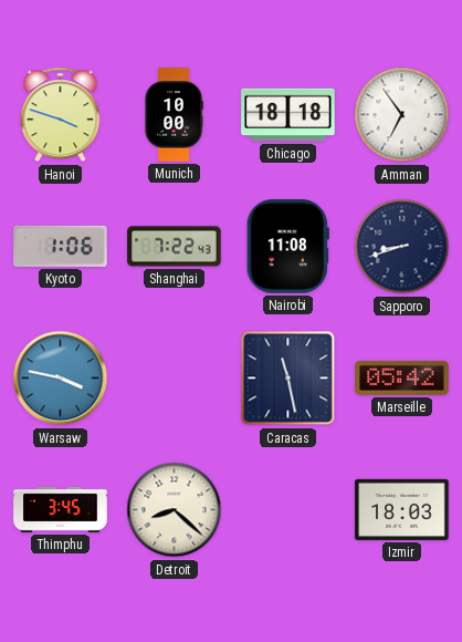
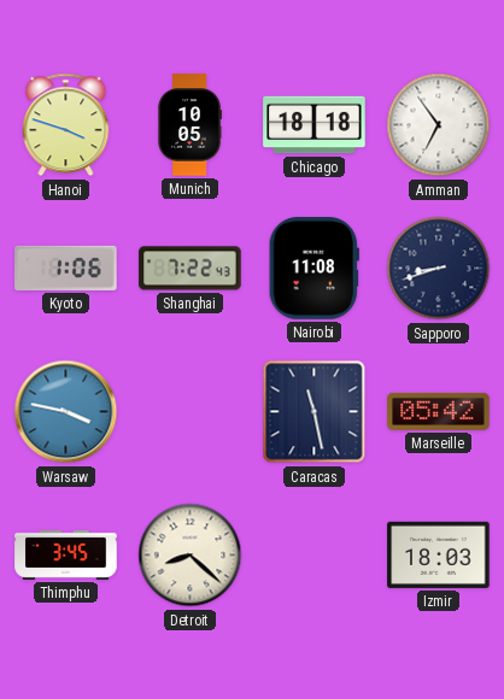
Munich: 10:00 -> 10:05 (189, 125)
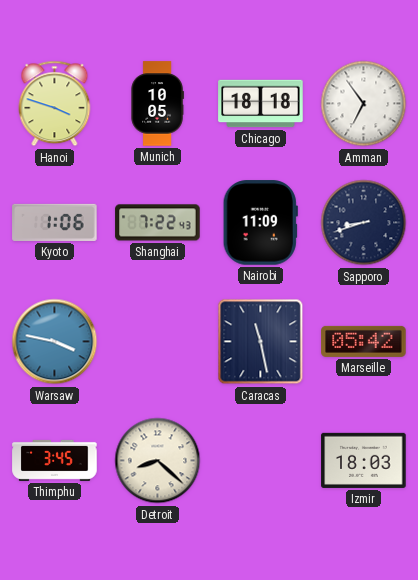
Nairobi: 11:08 -> 11:09 (260, 223)
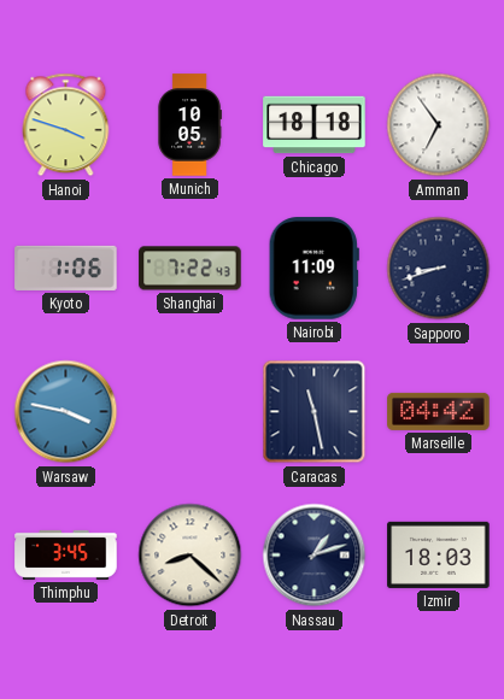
Marseille: 05:42 -> 04:42 (439, 411)
Nassau: none -> 1:12 (315, 556)
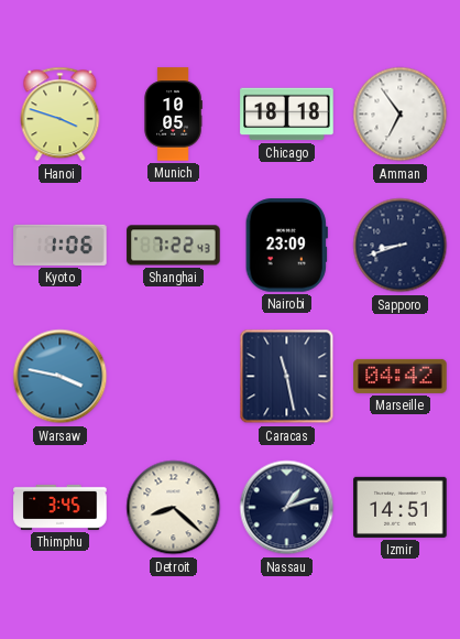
Nairobi: 11:09 -> 23:09 (286, 246)
Izmir: 18:03 -> 14:51 (401, 507)
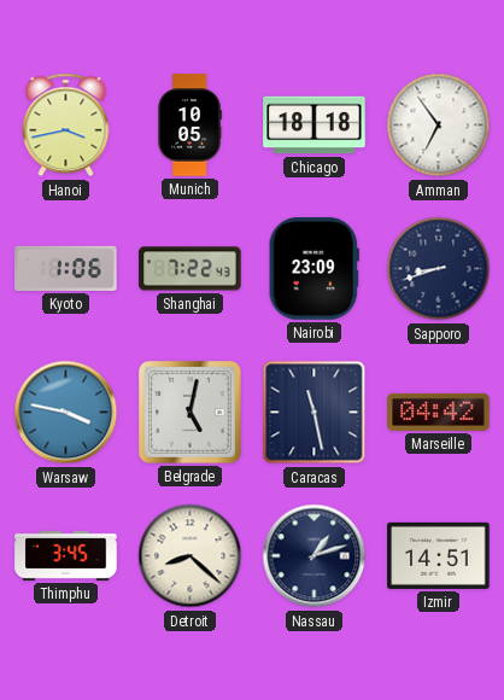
Hanoi: 3:48 -> 3:43 (66, 126)
Belgrade: none -> 5:02 (191, 413)
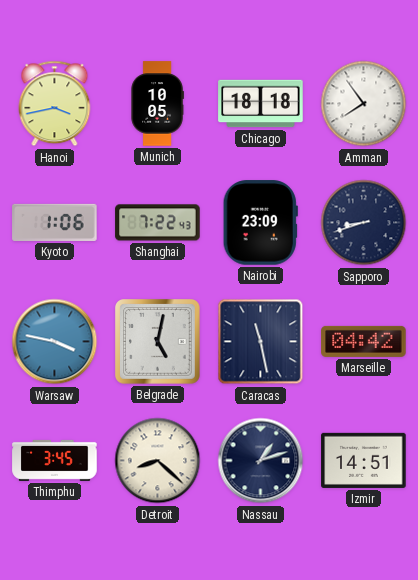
Amman: 6:54 -> 7:54 (364, 104)
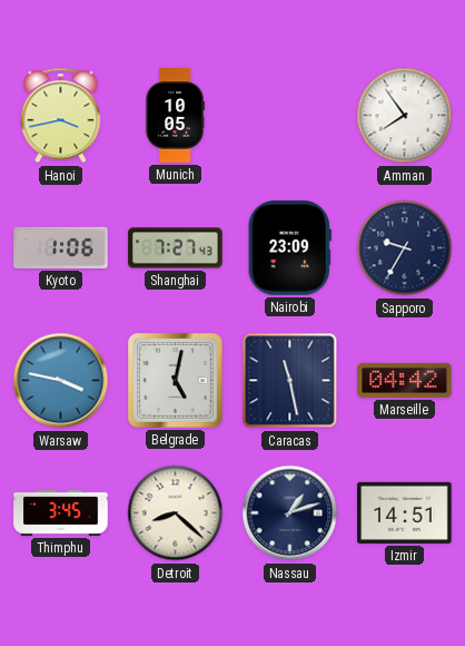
Chicago: 18:18 -> none (261, 104)
Shanghai: 7:22 -> 7:27 (176, 248)
Sapporo: 8:42 -> 9:35 (405, 248)
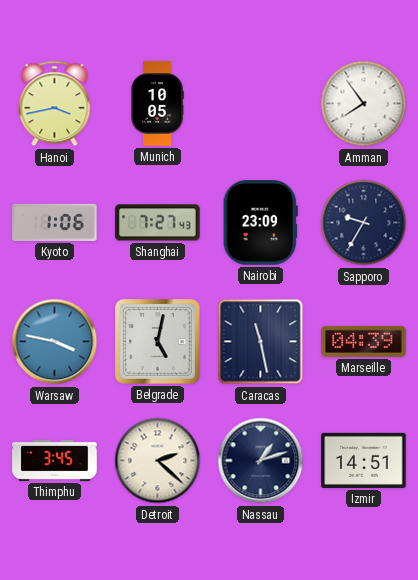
Marseille: 04:42 -> 04:39 (364, 341)
Detroit: 8:22 -> 2:22 (158, 461)
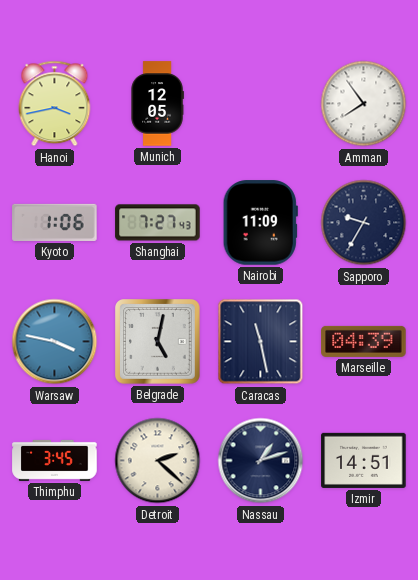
Munich: 10:05 -> 12:05 (157, 104)
Nairobi: 23:09 -> 11:09 (260, 223)
